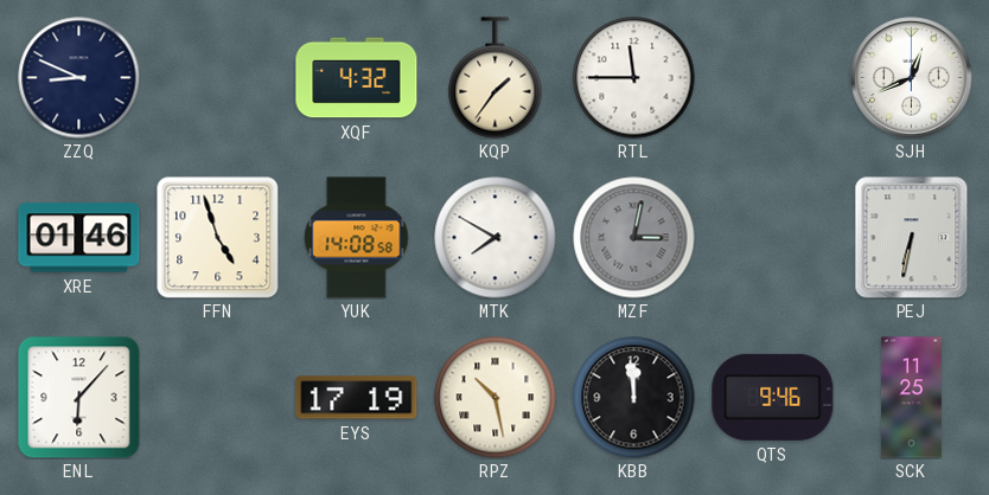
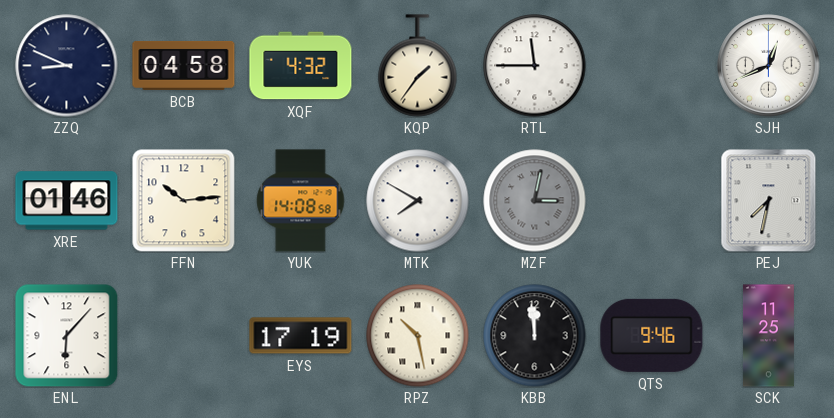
BCB: none -> 04:58 (184, 65)
FFN: 4:57 -> 10:14 (184, 201)
PEJ: 6:32 -> 7:32 (769, 201)
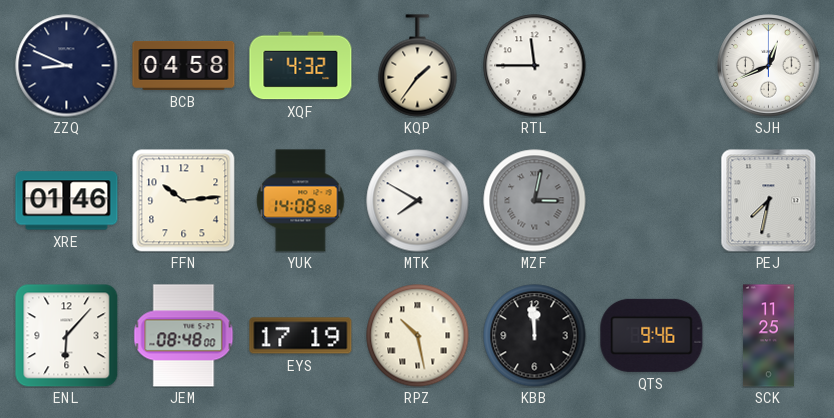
JEM: none -> 08:48 (184, 336)
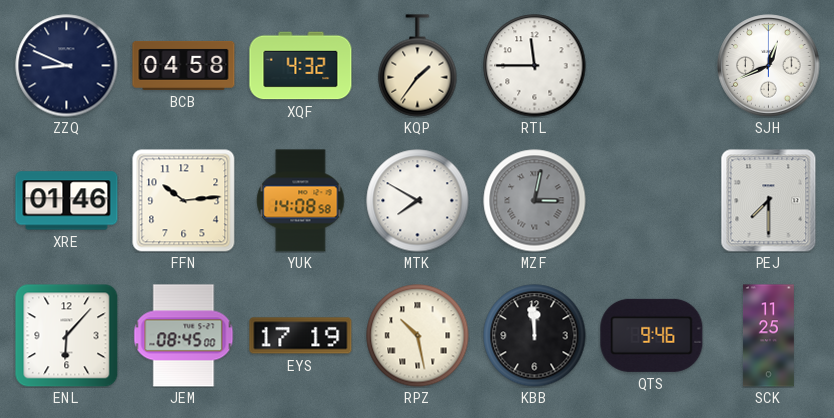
PEJ: 7:32 -> 7:30 (769, 201)
JEM: 08:48 -> 08:45 (184, 336)
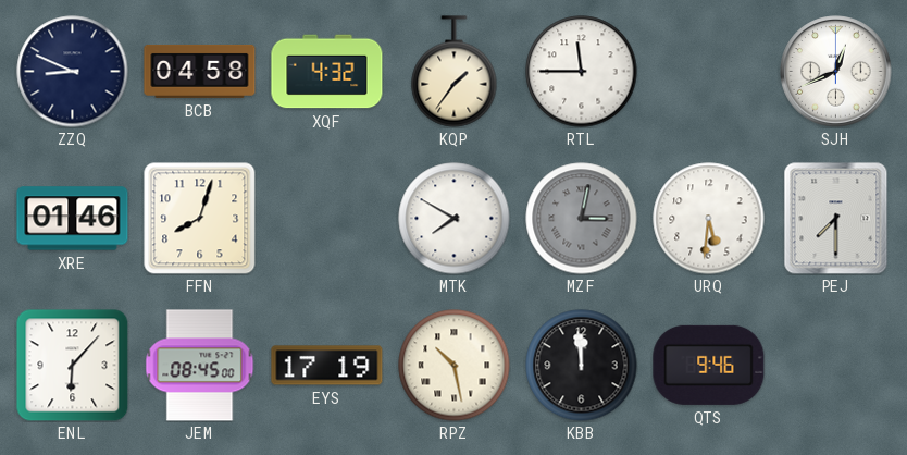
FFN: 10:14 -> 8:03 (200, 219)
YUK: 14:08 -> none (301, 201)
URQ: none -> 5:31 (709, 219)
SCK: 11:25 -> none (768, 336)
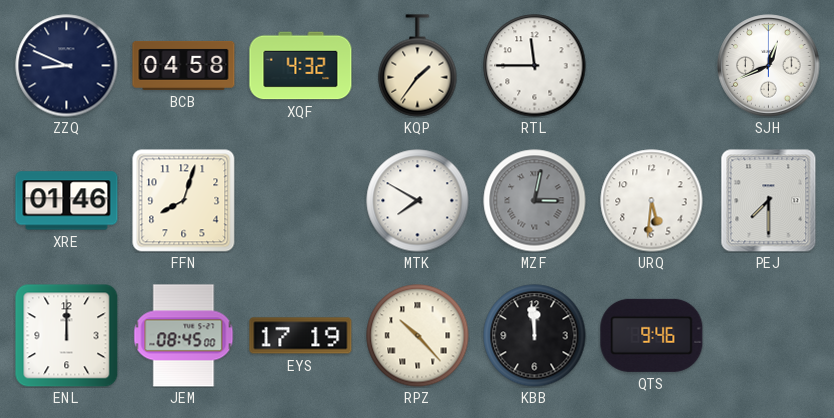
ENL: 6:07 -> 12:00 (66, 335)
RPZ: 10:28 -> 10:23 (418, 336)
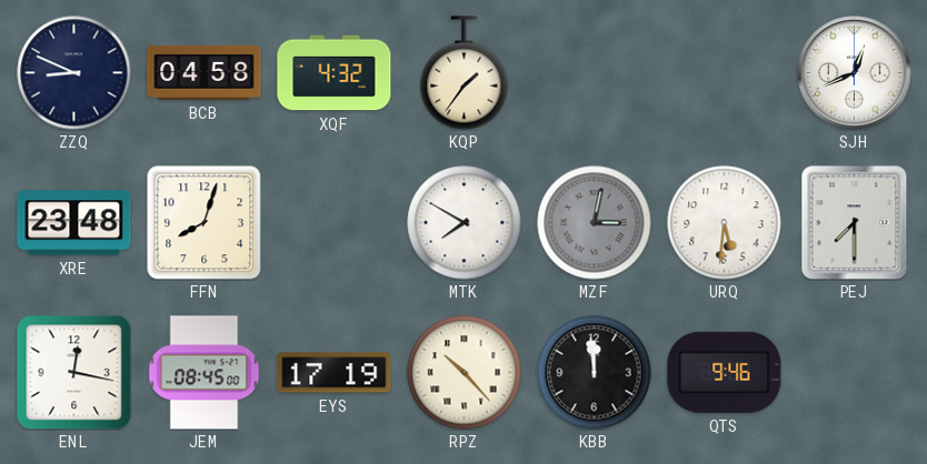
RTL: 11:45 -> none (535, 66)
XRE: 01:46 -> 23:48 (74, 223)
ENL: 12:00 -> 12:17 (73, 372)
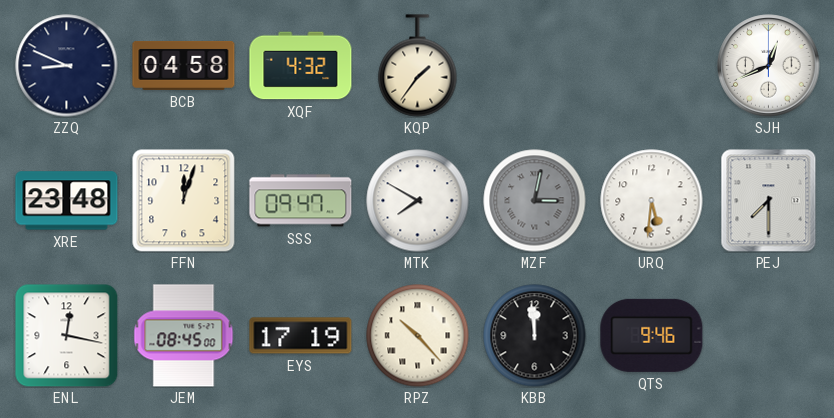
FFN: 8:03 -> 12:03 (184, 201)
SSS: none -> 09:47 (301, 201)
